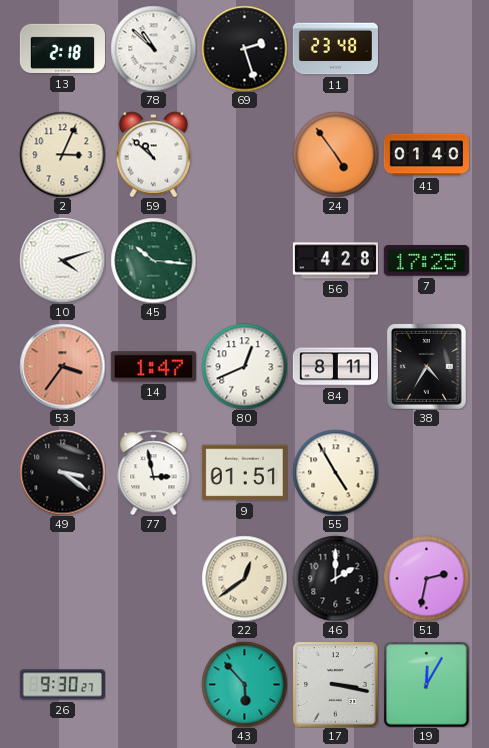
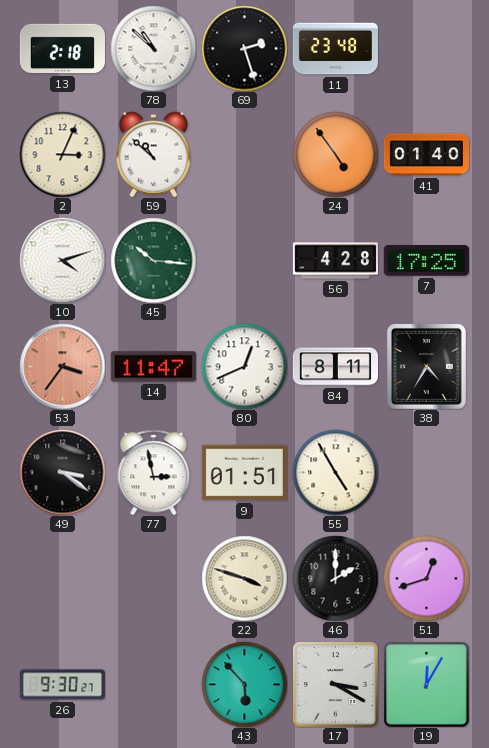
14: 1:47 -> 11:47 (153, 367)
22: 12:39 -> 3:48 (244, 578)
51: 2:32 -> 12:42 (426, 578)
17: 3:17 -> 3:20 (335, 684)
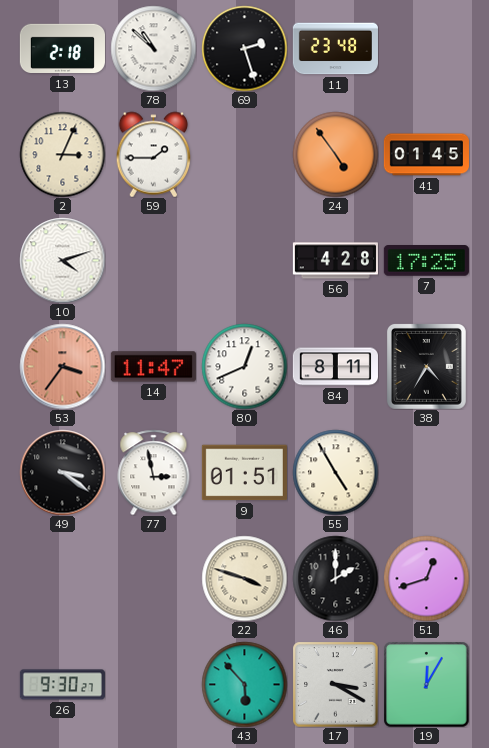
59: 10:52 -> 1:45 (154, 154)
41: 01:40 -> 01:45 (426, 155)
45: 10:16 -> none (153, 260)
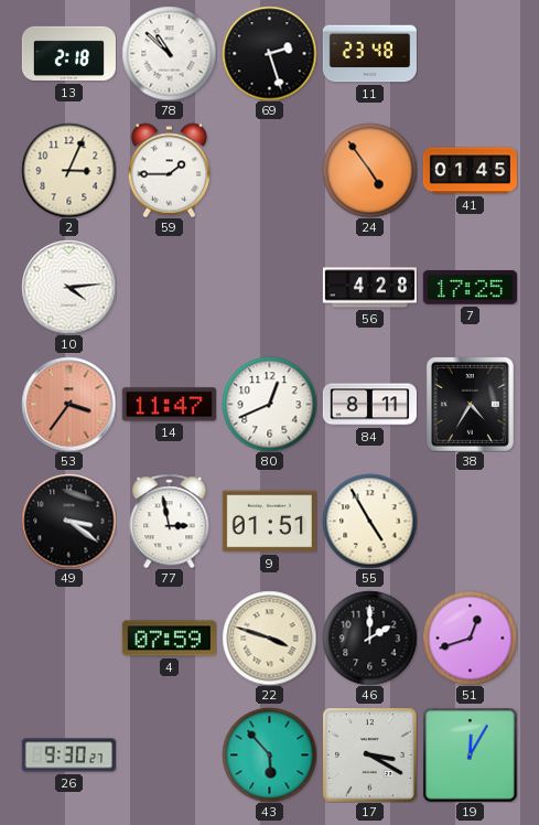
10: 4:12 -> 4:14 (68, 287)
4: none -> 07:59 (169, 639)
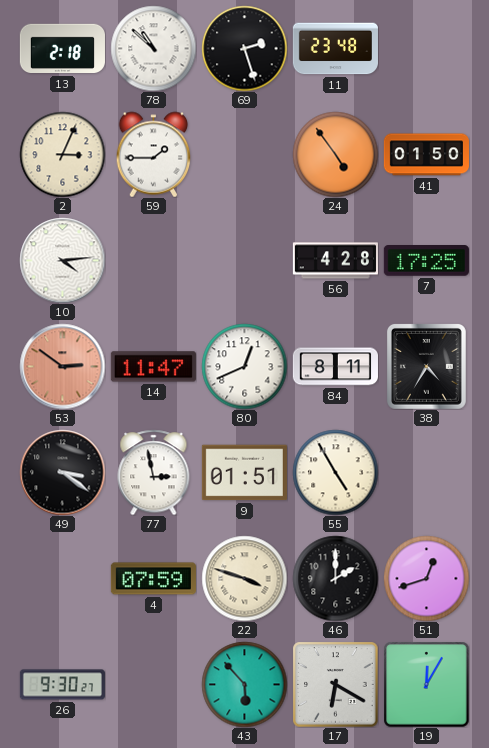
41: 01:45 -> 01:50 (426, 155)
53: 3:36 -> 2:51 (62, 366)
17: 3:20 -> 6:20 (335, 684)
